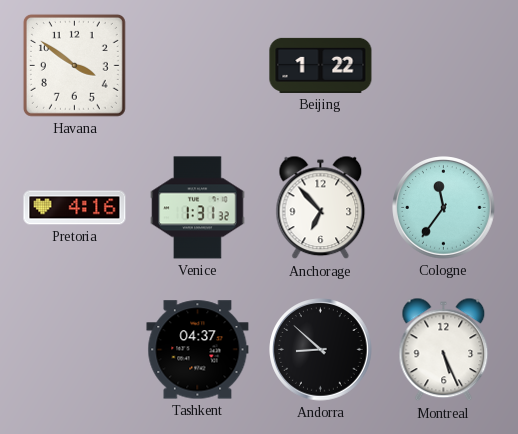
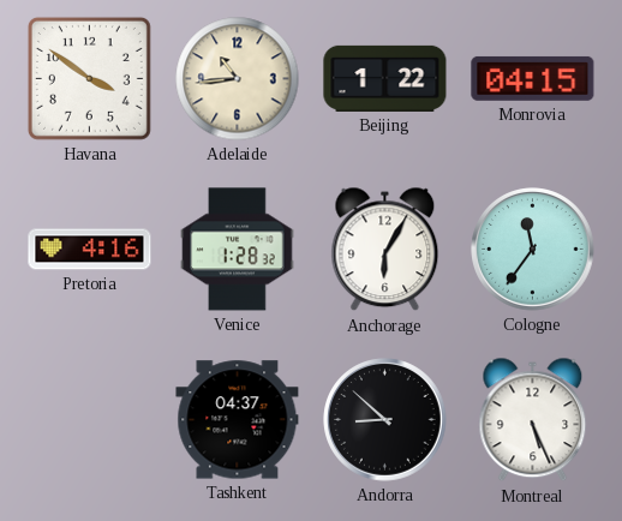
Adelaide: none -> 10:44 (238, 79)
Monrovia: none -> 04:15 (533, 78)
Venice: 1:31 -> 1:28 (238, 250)
Anchorage: 6:53 -> 6:05 (385, 250)
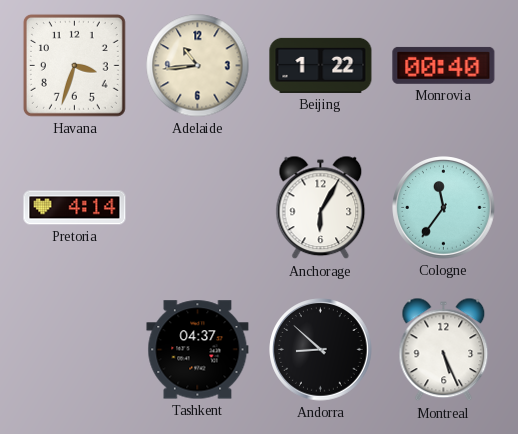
Havana: 3:51 -> 3:33 (74, 65)
Monrovia: 04:15 -> 00:40 (444, 65)
Pretoria: 4:16 -> 4:14 (75, 208)
Venice: 1:28 -> none (238, 250)
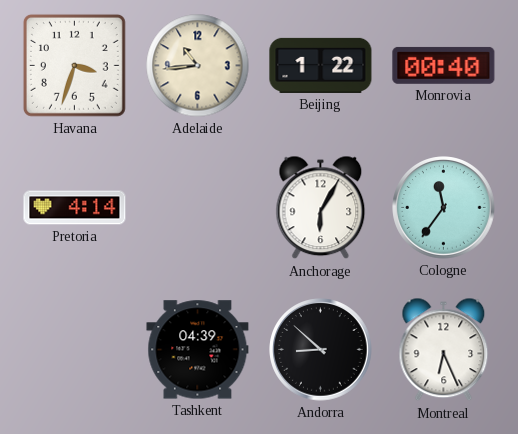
Tashkent: 04:37 -> 04:39 (198, 350)
Montreal: 5:26 -> 6:26 (444, 350)
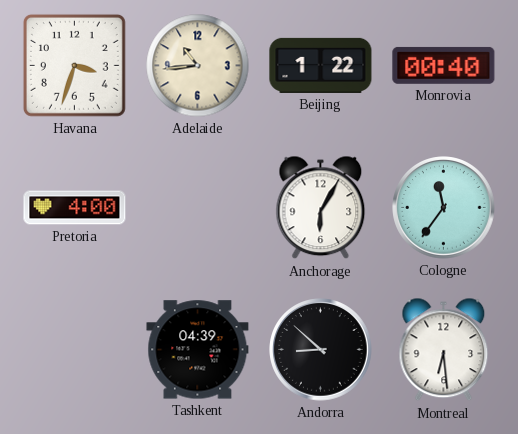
Pretoria: 4:14 -> 4:00 (75, 208)
Montreal: 6:26 -> 6:29 (444, 350)
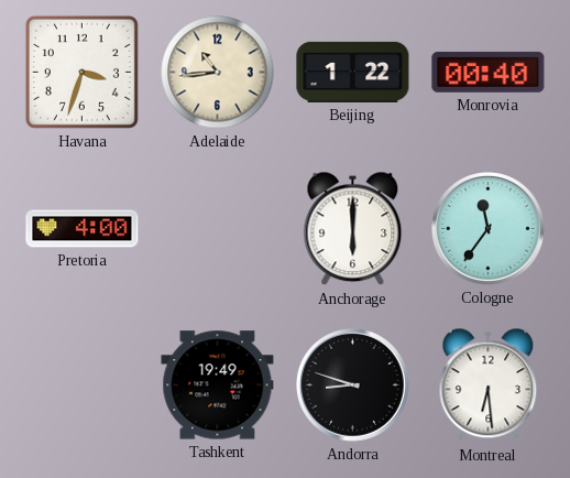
Anchorage: 6:05 -> 6:00 (353, 229)
Tashkent: 04:39 -> 19:49 (218, 385)
Andorra: 8:52 -> 8:48 (353, 385)
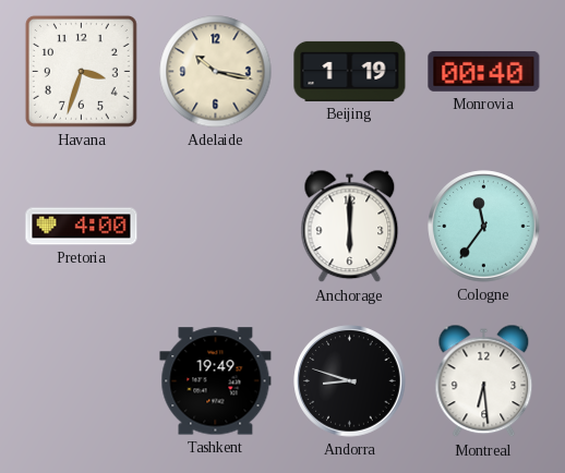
Adelaide: 10:44 -> 10:17 (216, 72)
Beijing: 1:22 -> 1:19 (350, 71)
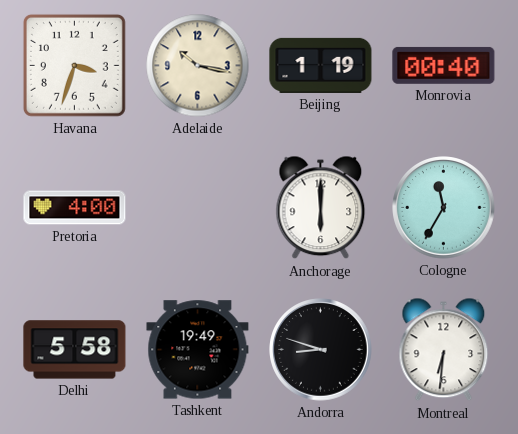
Cologne: 11:36 -> 11:35 (444, 208)
Delhi: none -> 5:58 (75, 350)
Montreal: 6:29 -> 6:31 (444, 350)
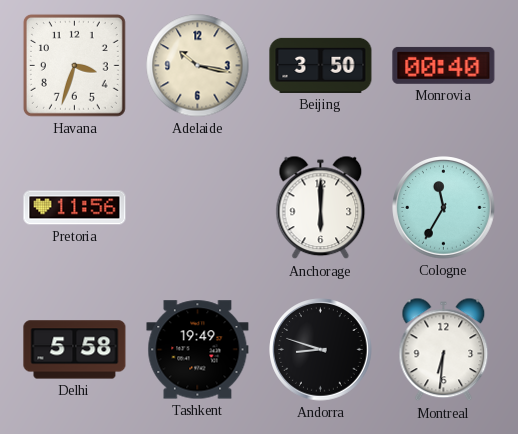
Beijing: 1:19 -> 3:50 (321, 65)
Pretoria: 4:00 -> 11:56 (75, 208)
